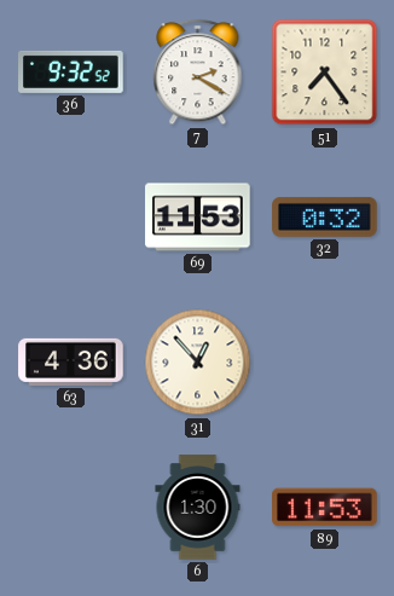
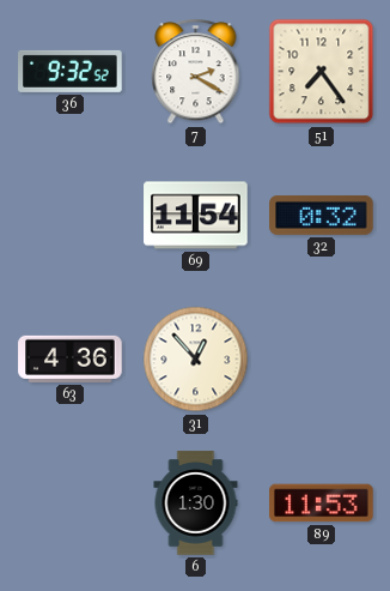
69: 11:53 -> 11:54 (196, 216)
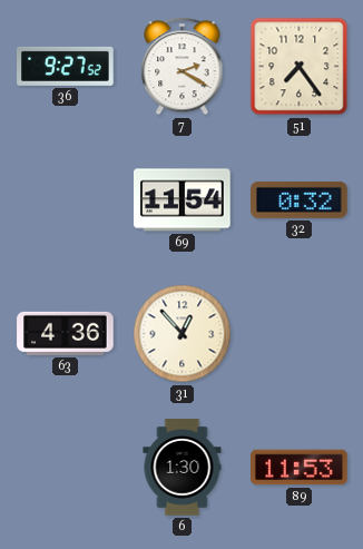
36: 9:32 -> 9:27 (66, 66)
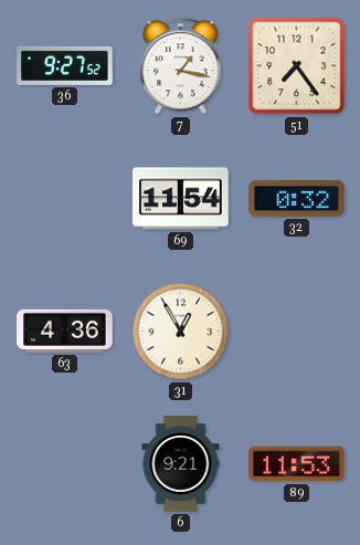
7: 2:20 -> 1:17 (181, 66)
31: 12:53 -> 12:55 (181, 332)
6: 1:30 -> 9:21 (181, 464)
